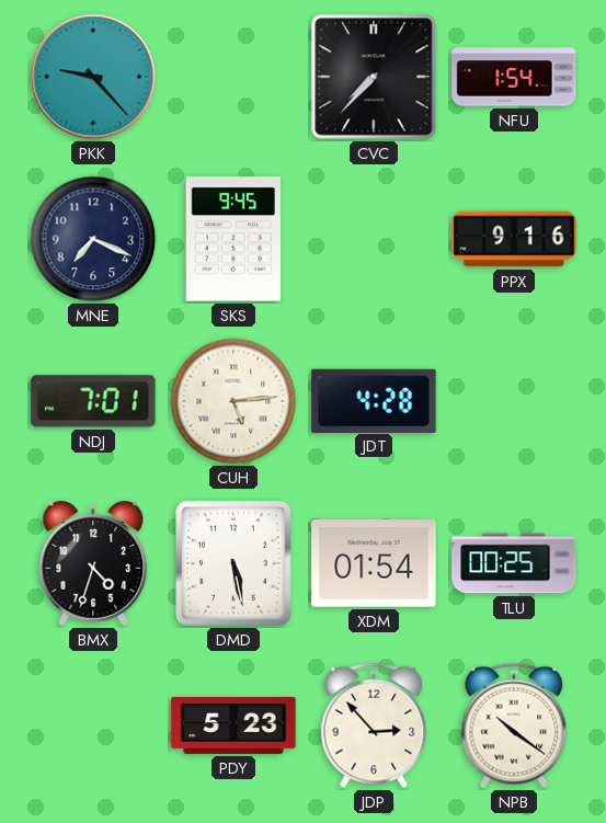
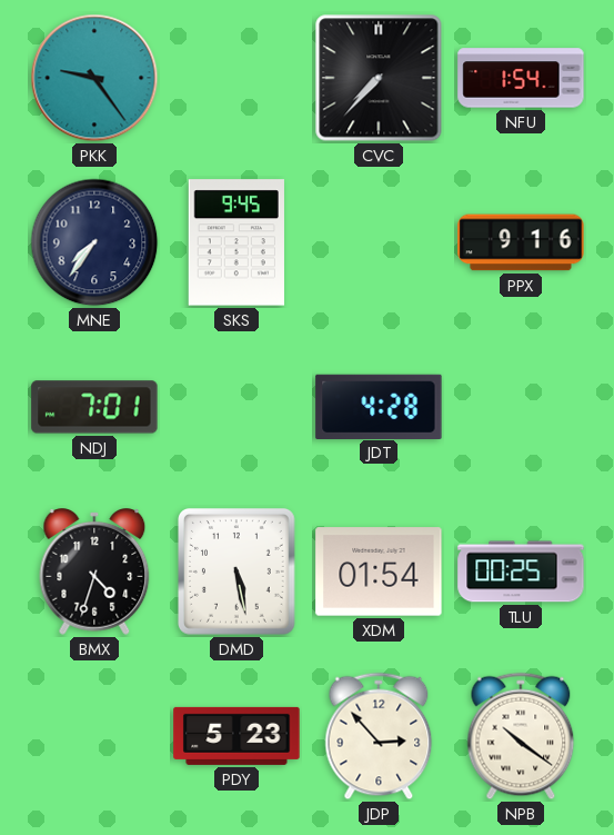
PKK: 9:23 -> 9:24 (94, 78)
MNE: 7:19 -> 7:36 (94, 242)
CUH: 5:14 -> none (233, 401)
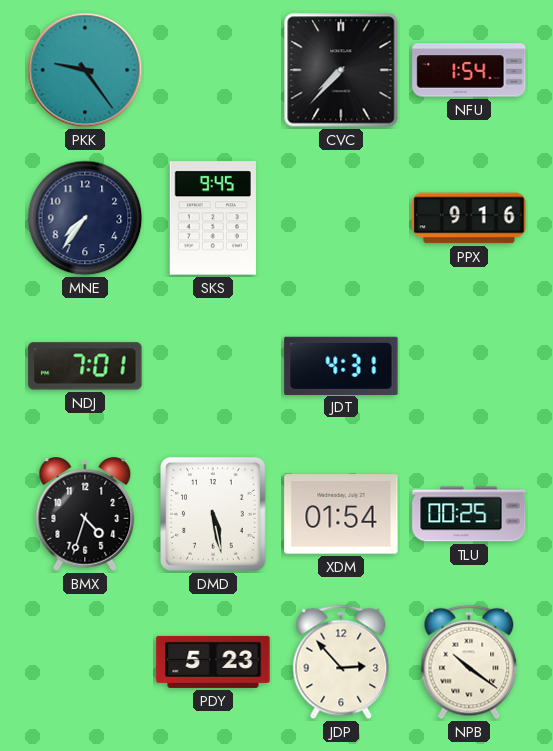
JDT: 4:28 -> 4:31 (341, 365)
